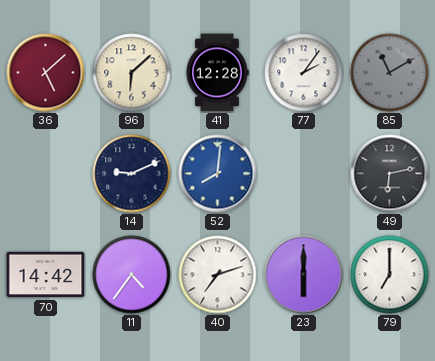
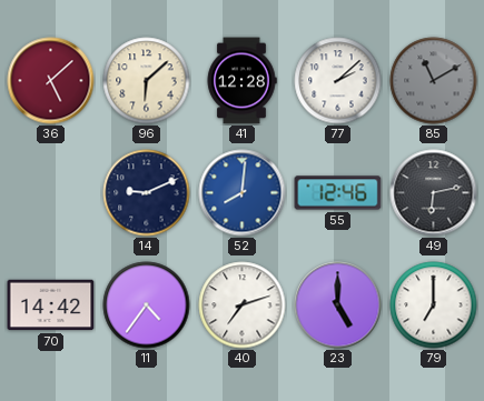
77: 2:06 -> 2:08 (338, 81)
55: none -> 12:46 (338, 193)
23: 6:00 -> 5:00 (338, 305)
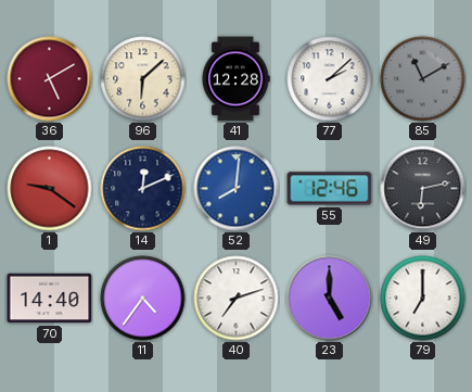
36: 5:08 -> 5:10 (50, 79)
1: none -> 9:21 (50, 189)
14: 9:11 -> 12:11 (143, 189)
70: 14:42 -> 14:40 (50, 299)
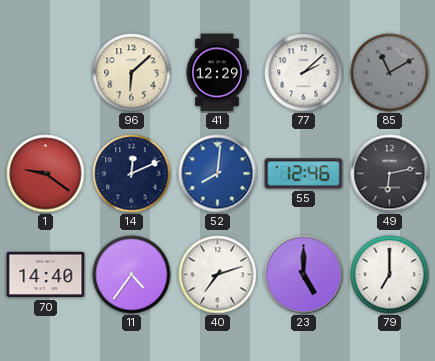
36: 5:10 -> none (50, 79)
41: 12:28 -> 12:29 (217, 73)
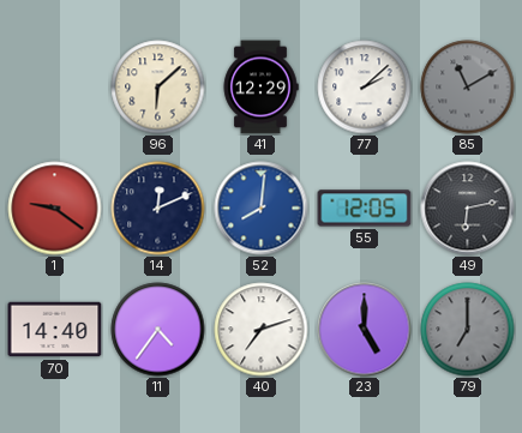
55: 12:46 -> 12:05 (365, 209)
79 dial: white -> grey (468, 330)
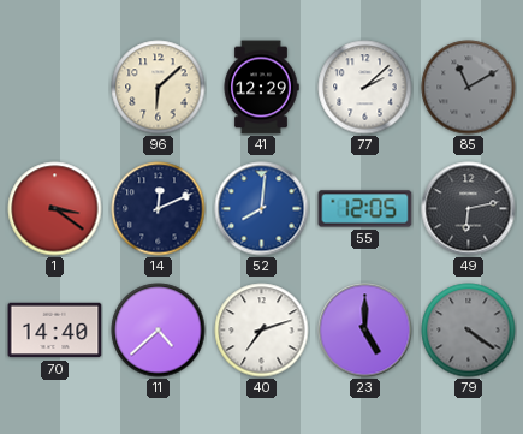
1: 9:21 -> 3:21 (55, 209)
11: 4:36 -> 4:38 (159, 331)
79: 7:00 -> 4:21 (469, 331)
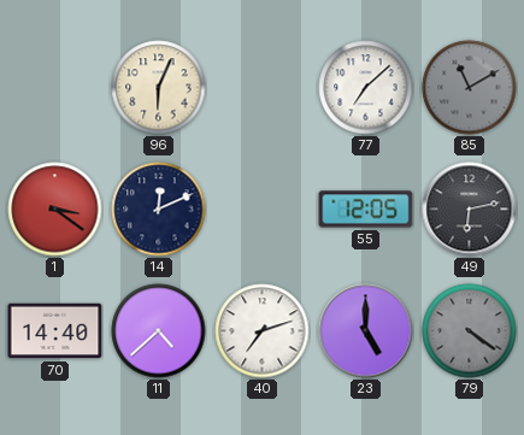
96: 6:08 -> 6:04 (159, 88)
41: 12:29 -> none (261, 88)
77: 2:08 -> 7:08 (366, 88)
52: 8:01 -> none (262, 209)
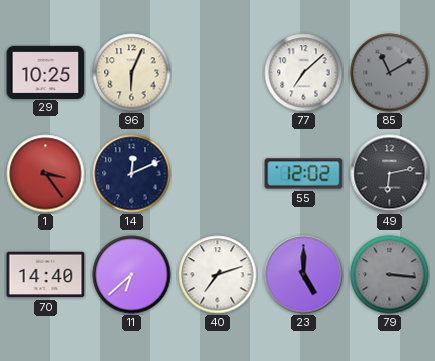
29: none -> 10:25 (46, 72)
1: 3:21 -> 3:24 (46, 174)
55: 12:05 -> 12:02 (304, 174)
11: 4:38 -> 6:38 (132, 275)
79: 4:21 -> 3:16 (390, 275)
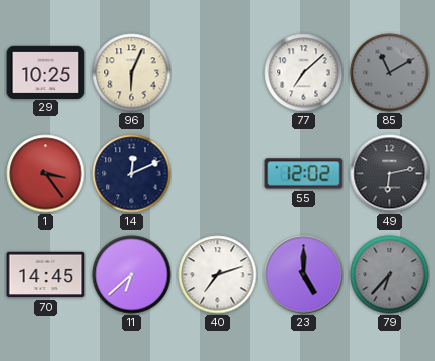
70: 14:40 -> 14:45 (46, 275)
79: 3:16 -> 6:37 (390, 275)
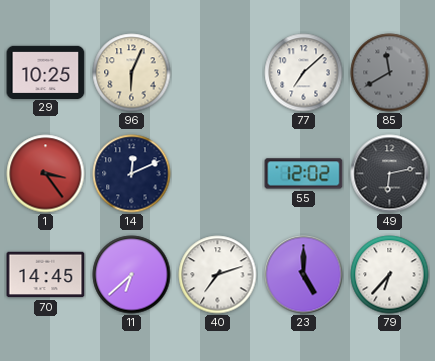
85: 11:10 -> 11:40 (390, 73)
79 dial: grey -> white (390, 275)
